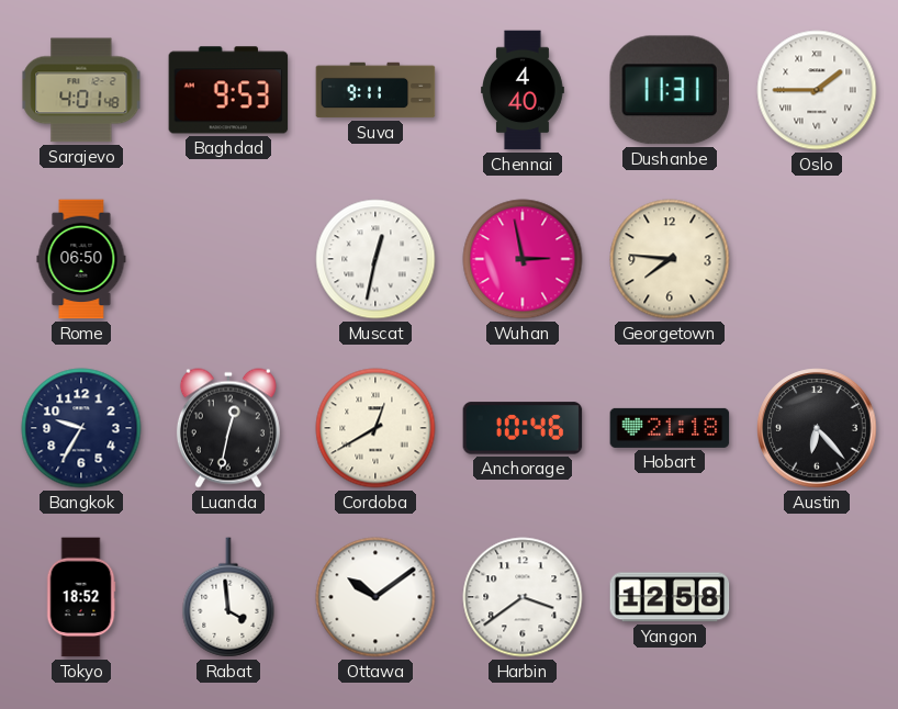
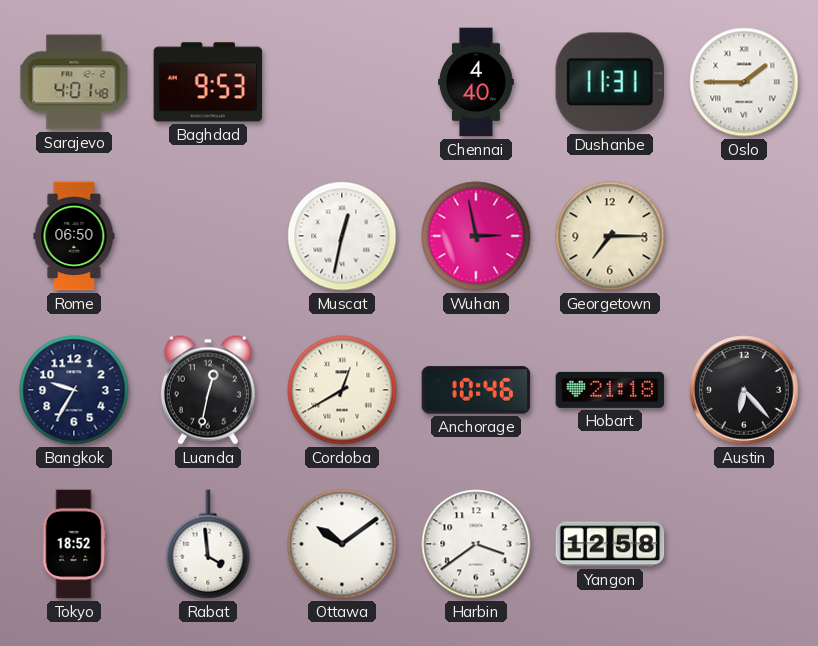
Suva: 9:11 -> none (375, 90)
Georgetown: 7:46 -> 7:15 (610, 236)
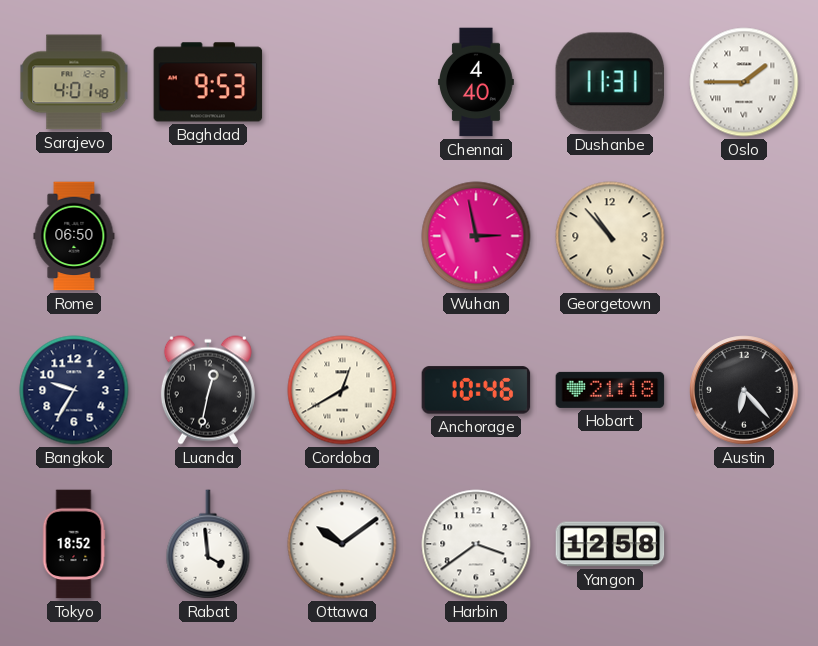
Muscat: 12:32 -> none (342, 236)
Georgetown: 7:15 -> 10:53 (610, 236)
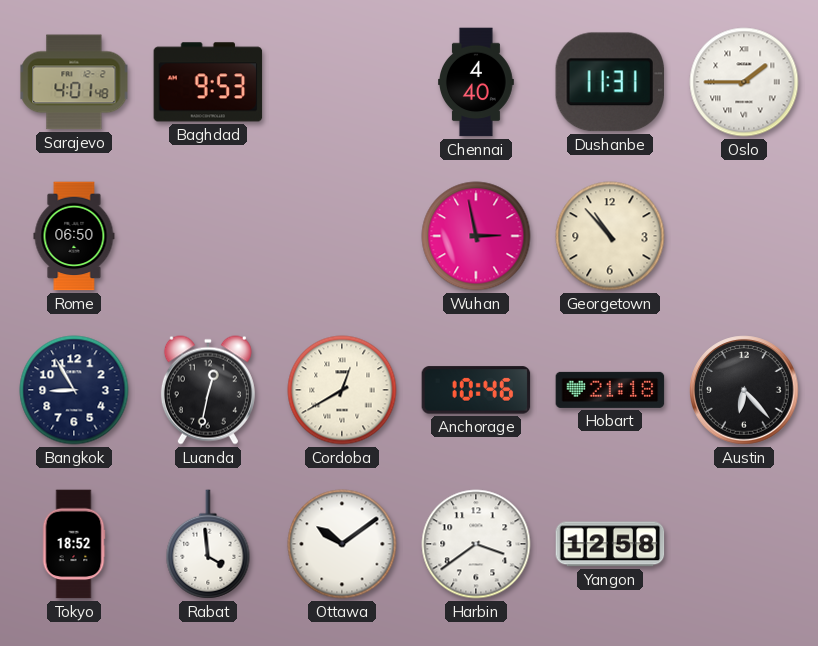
Bangkok: 9:35 -> 8:55 (74, 390)
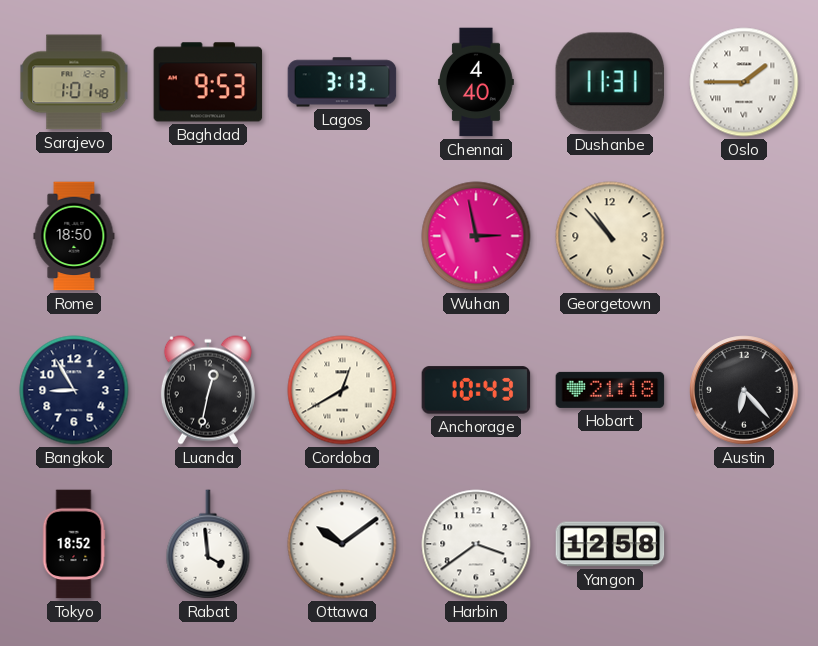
Sarajevo: 4:01 -> 1:01 (74, 82)
Lagos: none -> 3:13 (342, 82)
Rome: 06:50 -> 18:50 (74, 236)
Anchorage: 10:46 -> 10:43 (476, 390)
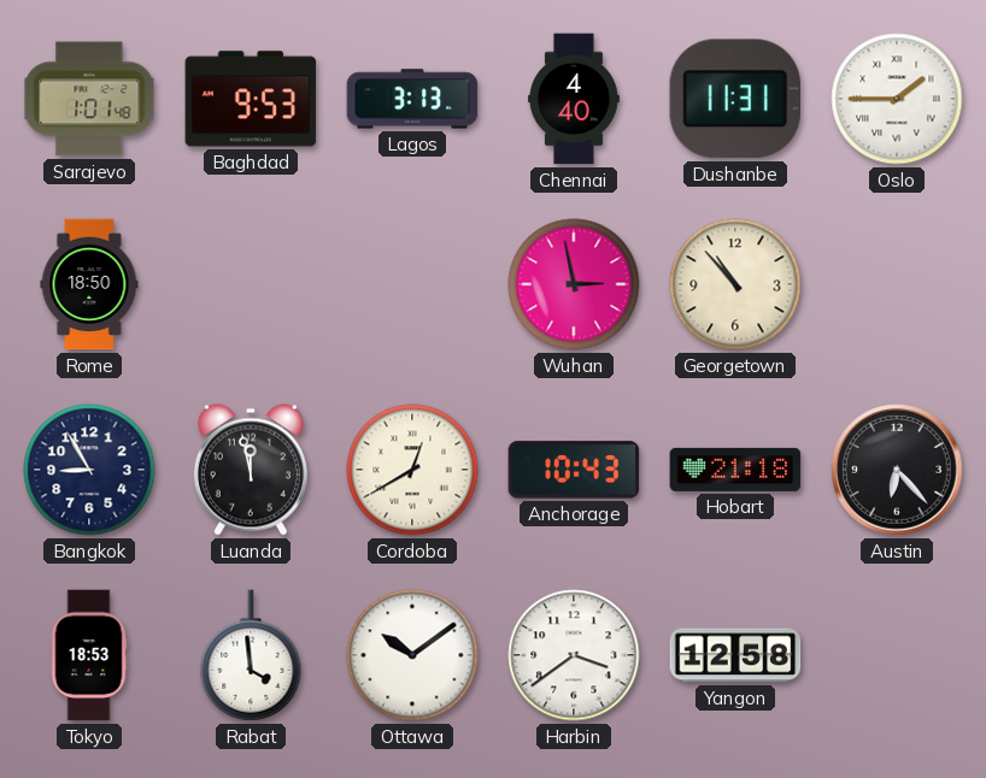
Luanda: 12:32 -> 11:58 (251, 470)
Tokyo: 18:52 -> 18:53 (89, 655)
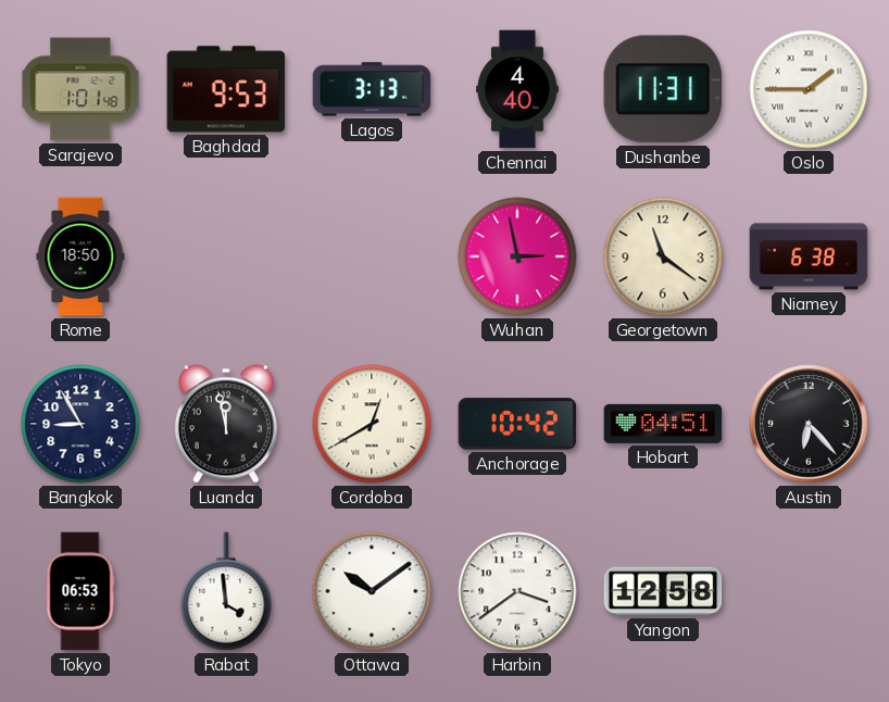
Georgetown: 10:53 -> 11:21 (663, 256)
Niamey: none -> 6:38 (809, 256)
Anchorage: 10:43 -> 10:42 (517, 424)
Hobart: 21:18 -> 04:51 (663, 424)
Tokyo: 18:53 -> 06:53 (80, 591)
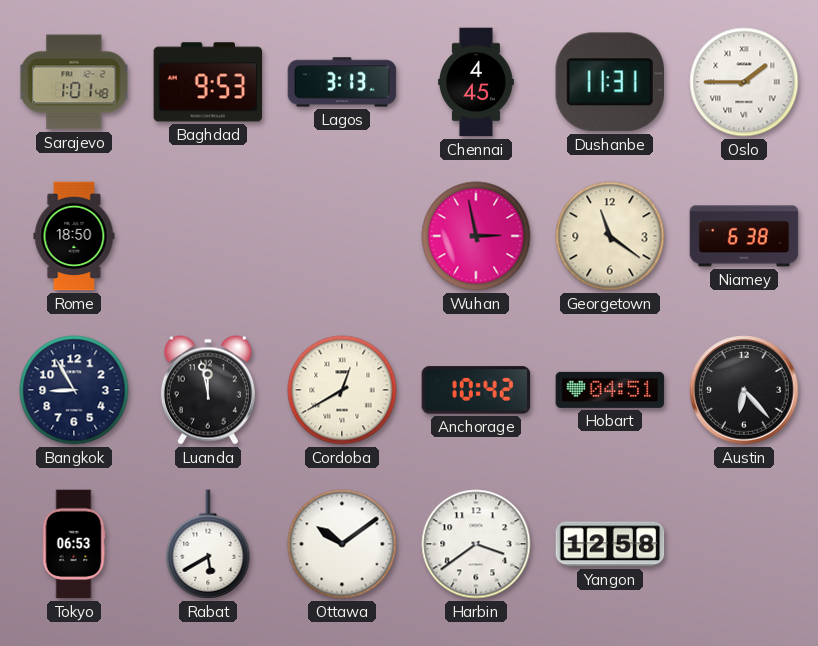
Chennai: 4:40 -> 4:45 (477, 82)
Rabat: 3:59 -> 5:40 (208, 544)
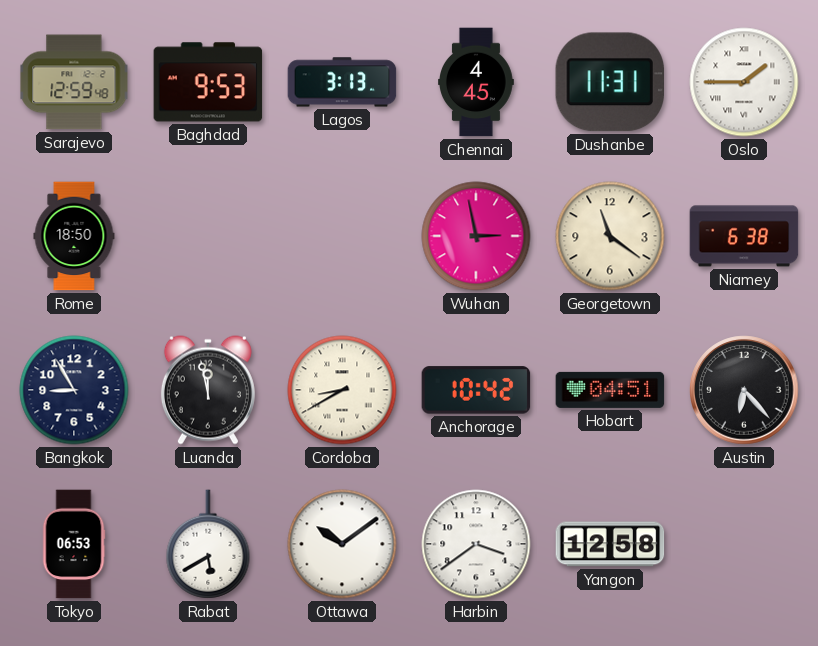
Sarajevo: 1:01 -> 12:59 (74, 82)
Cordoba: 12:40 -> 8:40 (342, 390)
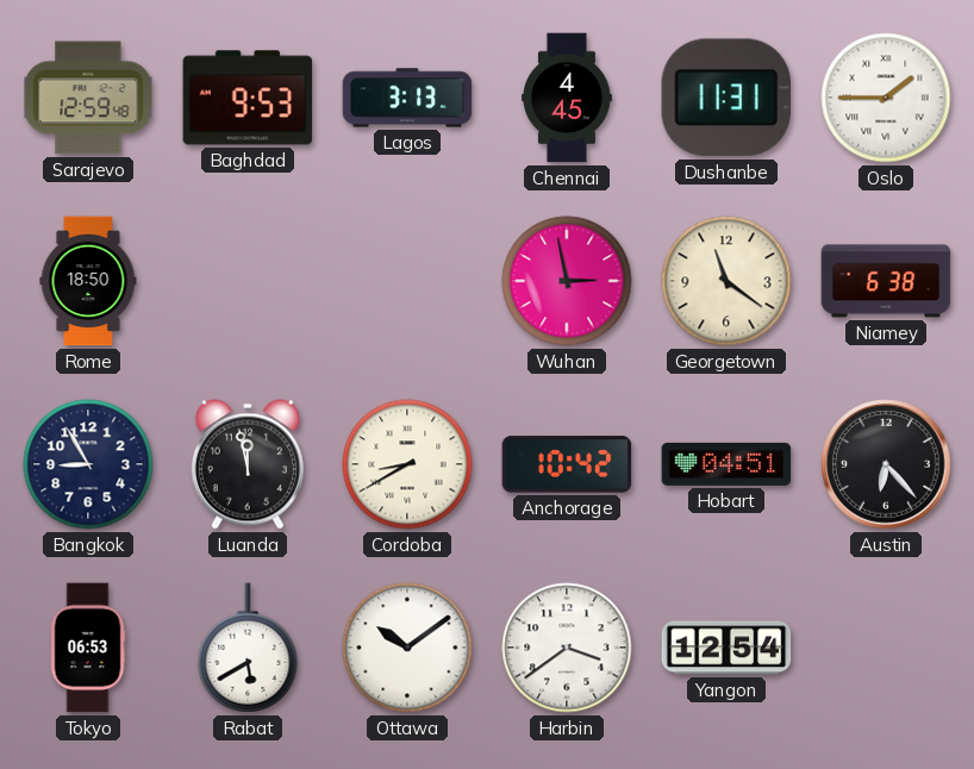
Yangon: 12:58 -> 12:54 (726, 648)
